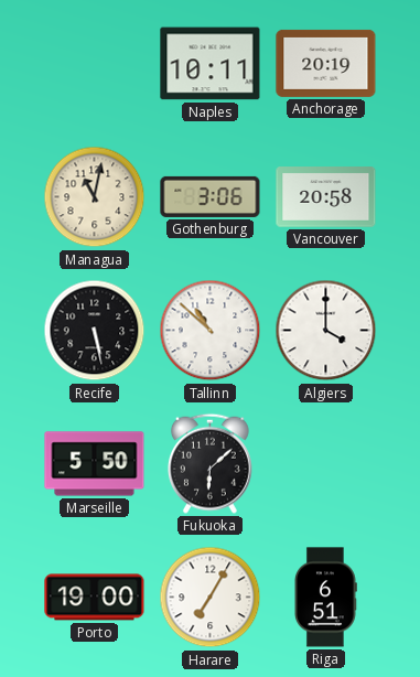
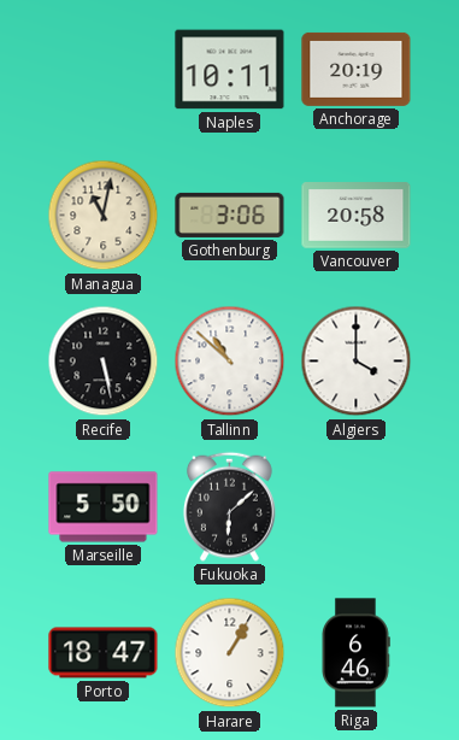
Porto: 19:00 -> 18:47 (104, 653)
Harare: 7:05 -> 1:05 (230, 653)
Riga: 6:51 -> 6:46 (357, 653)
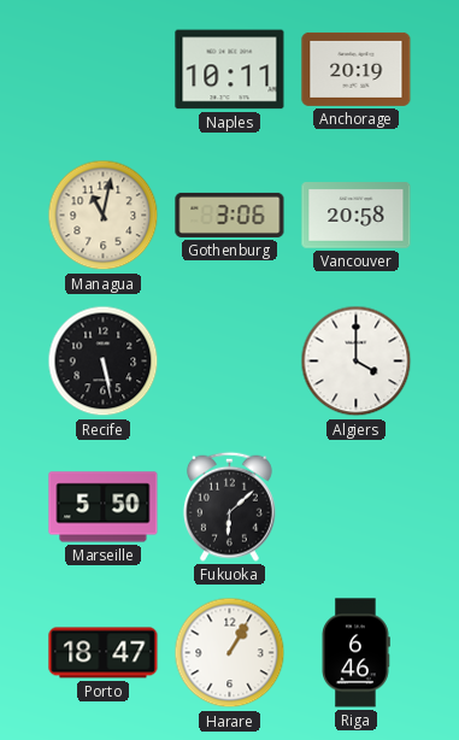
Tallinn: 10:52 -> none (230, 362)
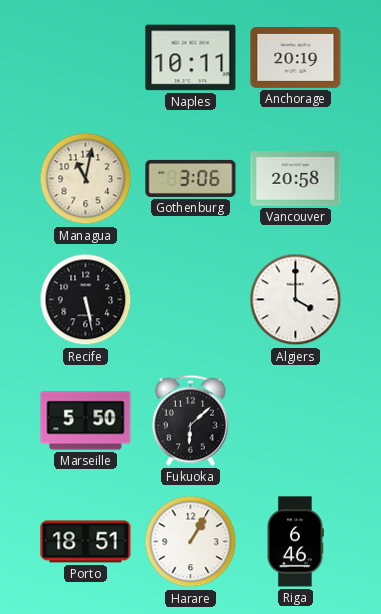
Porto: 18:47 -> 18:51 (86, 542)
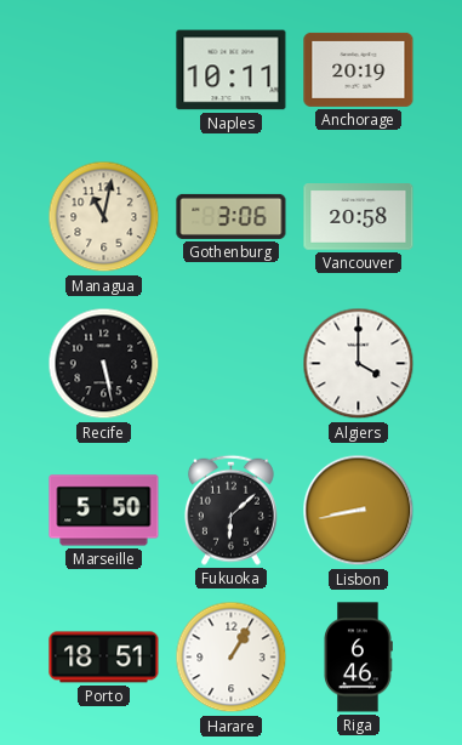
Lisbon: none -> 8:43 (359, 511)
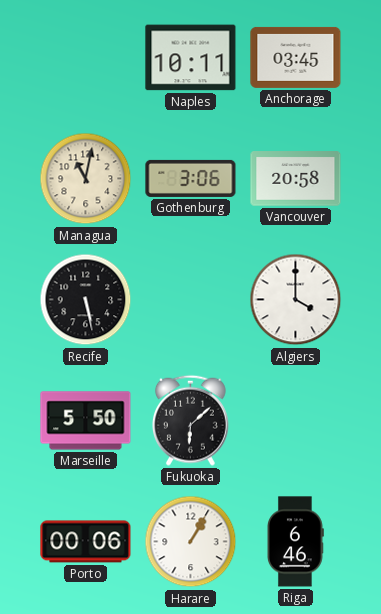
Anchorage: 20:19 -> 03:45 (296, 57)
Lisbon: 8:43 -> none (359, 511)
Porto: 18:51 -> 00:06 (86, 542)
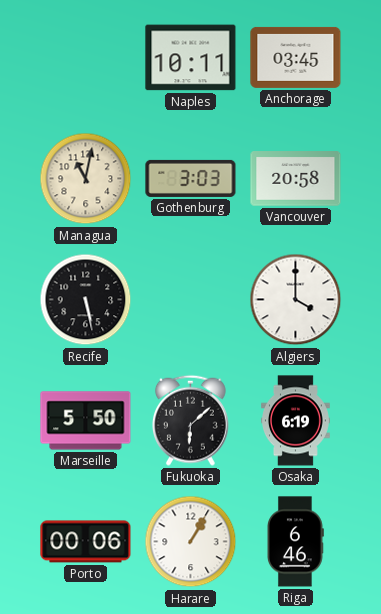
Gothenburg: 3:06 -> 3:03 (191, 178)
Osaka: none -> 6:19 (296, 421)
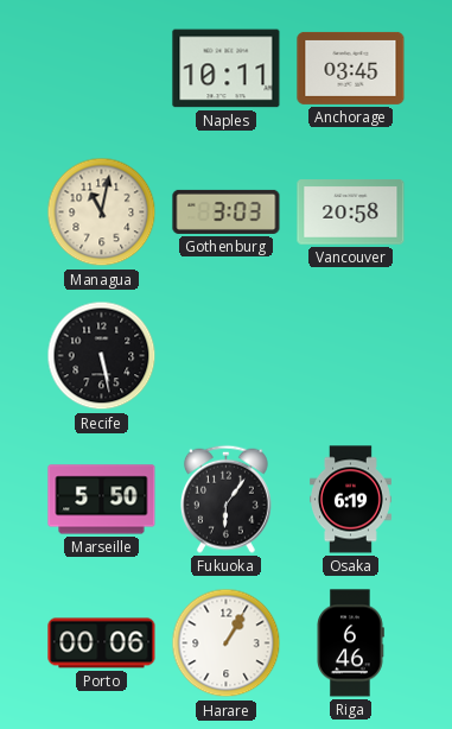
Algiers: 4:00 -> none (296, 300)
Fukuoka: 6:08 -> 6:06 (225, 499)
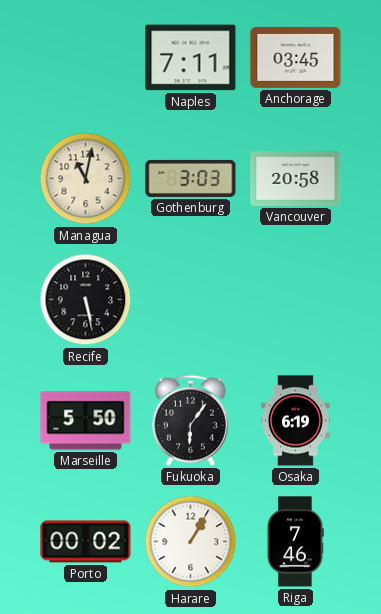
Naples: 10:11 -> 7:11 (191, 58)
Porto: 00:06 -> 00:02 (86, 542)
Riga: 6:46 -> 7:46 (296, 542)
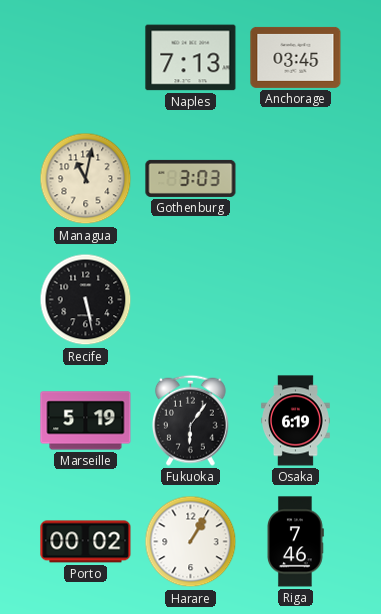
Naples: 7:11 -> 7:13 (191, 58)
Vancouver: 20:58 -> none (296, 179)
Marseille: 5:50 -> 5:19 (86, 421)
